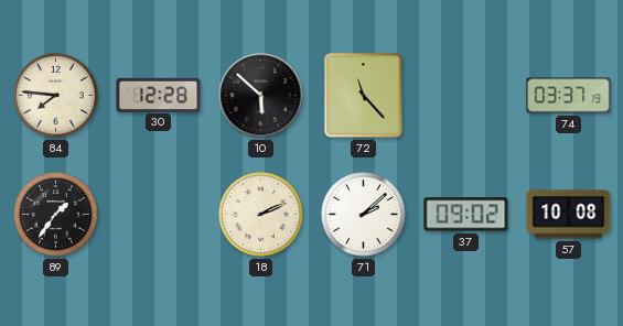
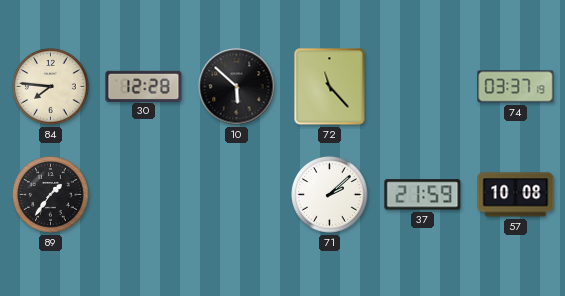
18: 2:11 -> none (261, 215)
37: 09:02 -> 21:59 (423, 195)
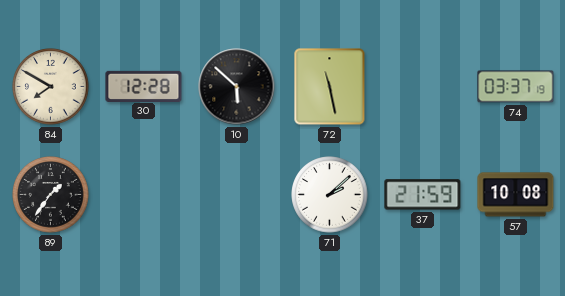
84: 7:46 -> 7:50 (51, 87)
72: 11:23 -> 11:28 (330, 87)
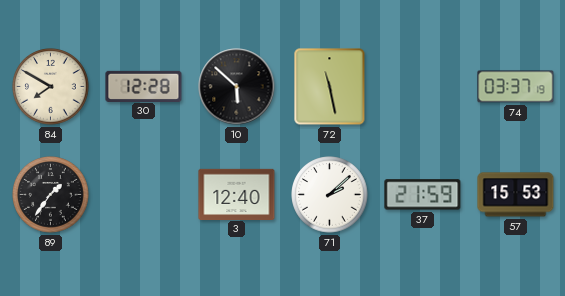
3: none -> 12:40 (237, 194)
57: 10:08 -> 15:53 (516, 195)
